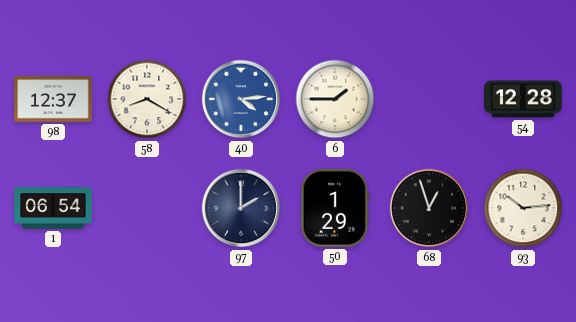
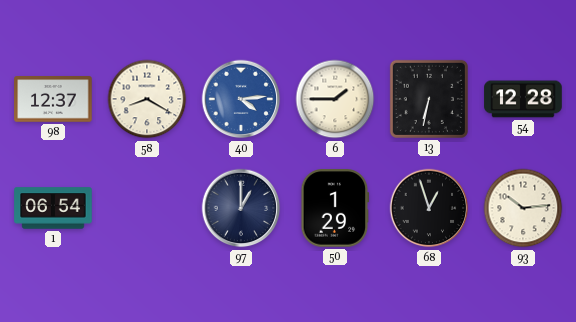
13: none -> 6:32 (429, 99)
97: 2:00 -> 1:00 (241, 208)
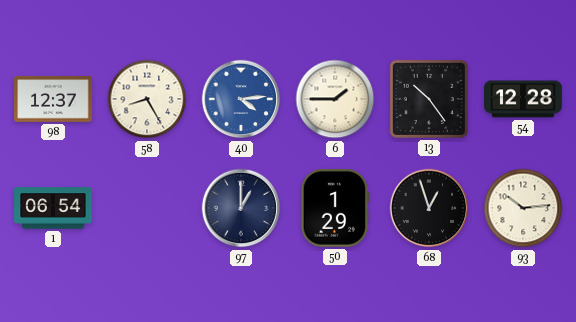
58: 8:20 -> 8:25 (147, 99)
13: 6:32 -> 10:24 (429, 99)
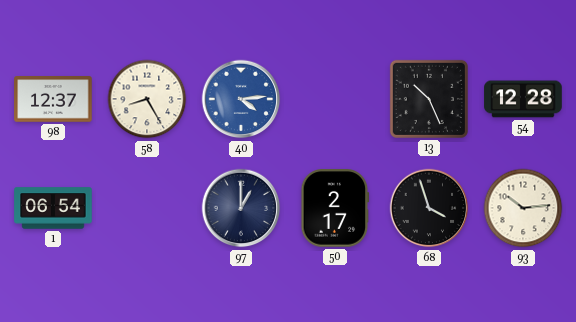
6: 1:45 -> none (335, 99)
13: 10:24 -> 10:26 (429, 99)
50: 1:29 -> 2:17 (335, 208)
68: 12:57 -> 3:57 (429, 208)
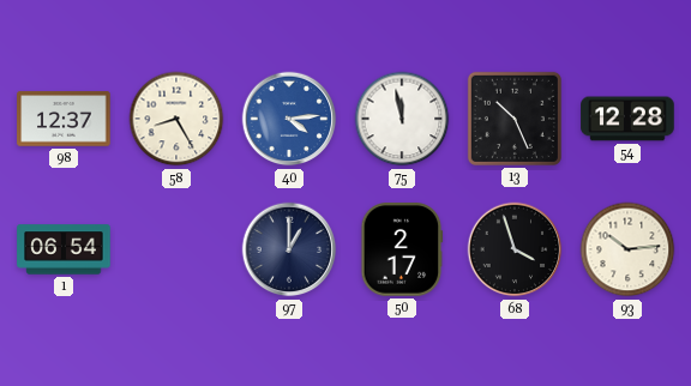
75: none -> 11:58 (402, 119)
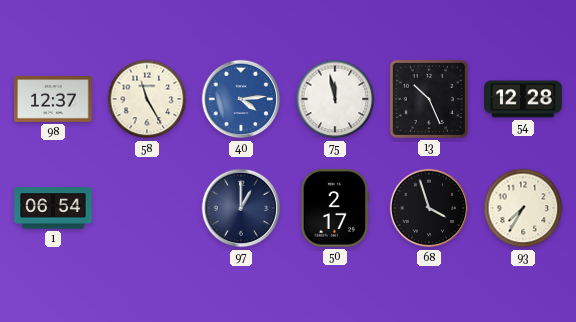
58: 8:25 -> 11:25 (147, 99)
93: 10:14 -> 7:35 (523, 208)
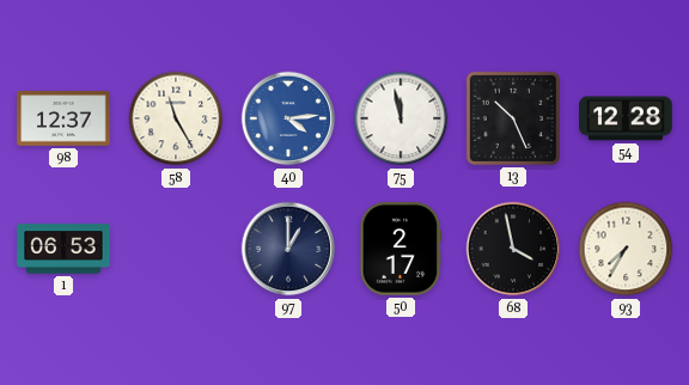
1: 06:54 -> 06:53 (63, 249)
68: 3:57 -> 3:58 (513, 249)
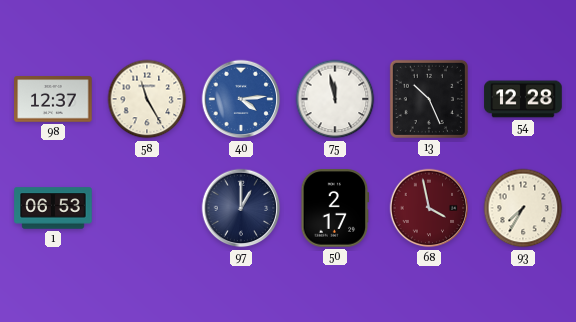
68 dial: black -> burgundy (429, 208)
